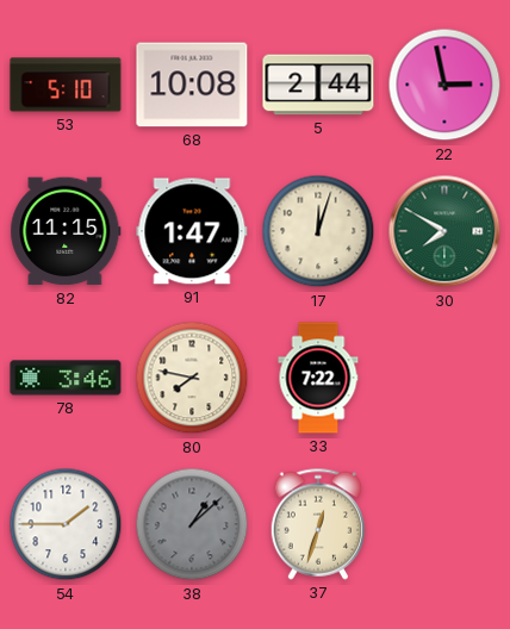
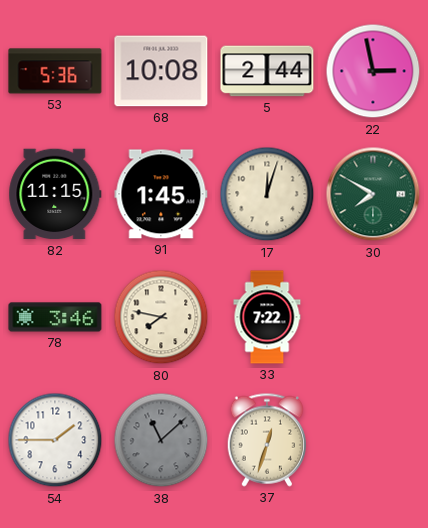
53: 5:10 -> 5:36 (55, 71)
91: 1:47 -> 1:45 (161, 194)
38: 1:08 -> 11:08 (161, 440)
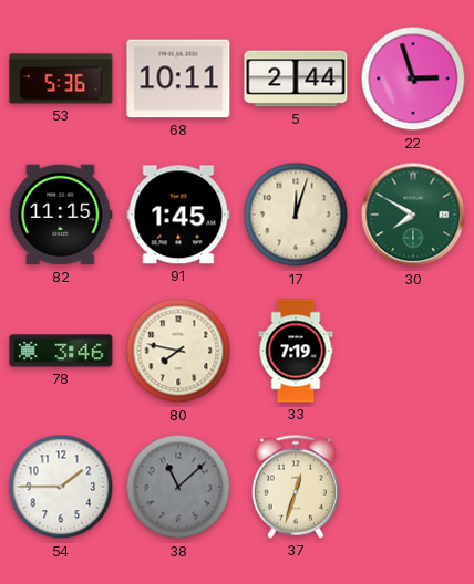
68: 10:08 -> 10:11 (178, 79)
22: 2:58 -> 2:57 (413, 79)
33: 7:22 -> 7:19 (296, 351)
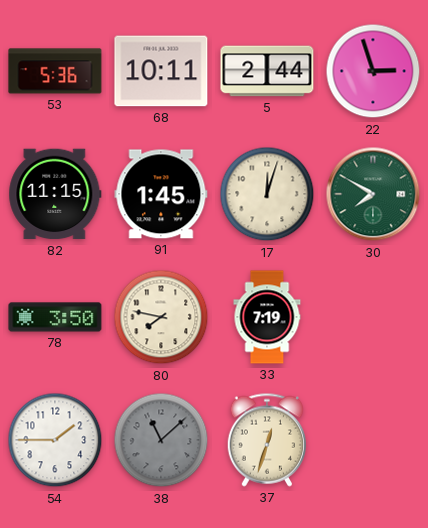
78: 3:46 -> 3:50 (55, 317)
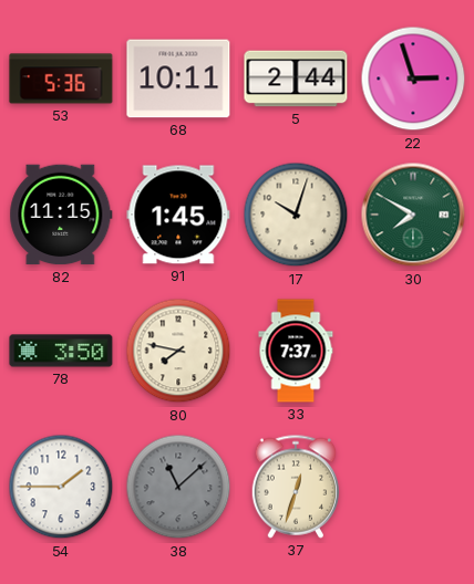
17: 12:03 -> 10:03 (296, 215)
33: 7:19 -> 7:37 (296, 351)
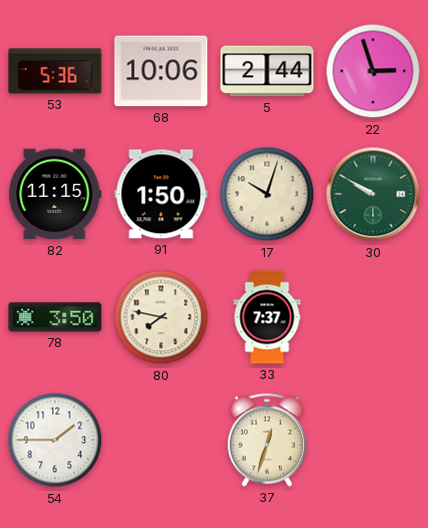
68: 10:11 -> 10:06 (161, 71)
91: 1:45 -> 1:50 (161, 194)
30: 7:50 -> 9:50 (373, 194)
38: 11:08 -> none (178, 487)
